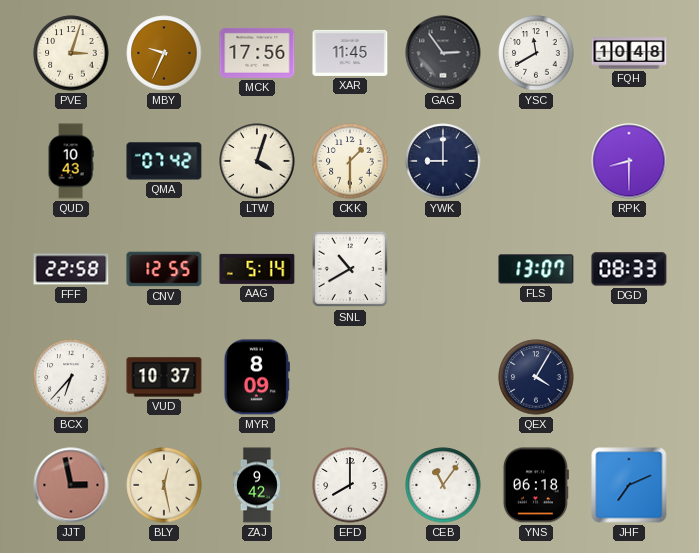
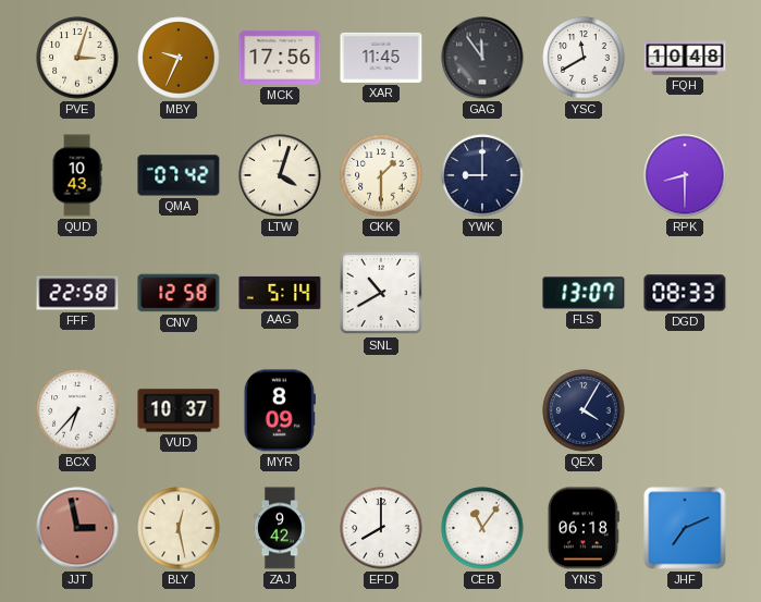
GAG: 2:54 -> 11:54 (482, 58)
CNV: 12:55 -> 12:58 (179, 293)
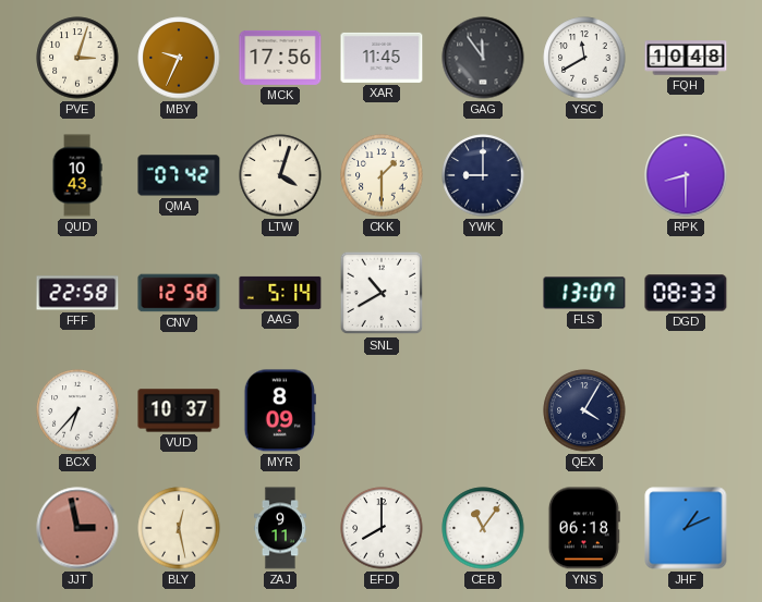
ZAJ: 9:42 -> 9:11 (280, 528)
JHF: 7:11 -> 1:11 (686, 528)
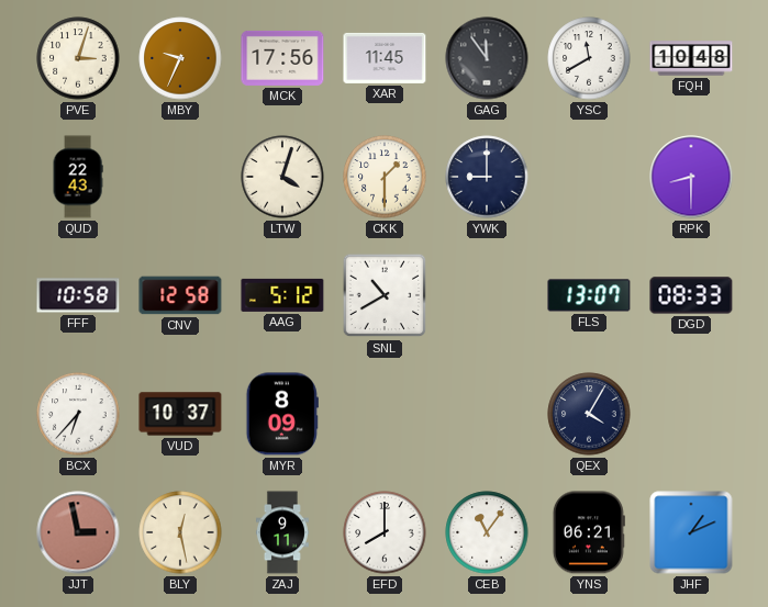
QUD: 10:43 -> 22:43 (78, 177)
QMA: 07:42 -> none (179, 175)
FFF: 22:58 -> 10:58 (78, 295)
AAG: 5:14 -> 5:12 (282, 295)
YNS: 06:18 -> 06:21 (589, 532)
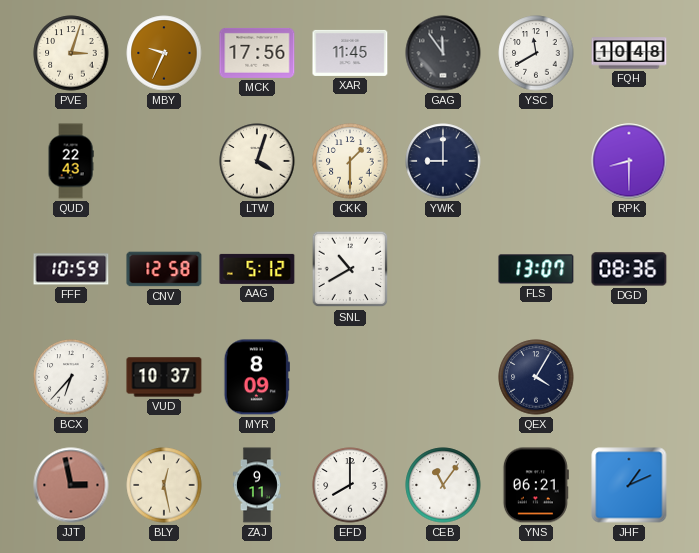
FFF: 10:58 -> 10:59 (71, 269)
DGD: 08:33 -> 08:36 (629, 269)
